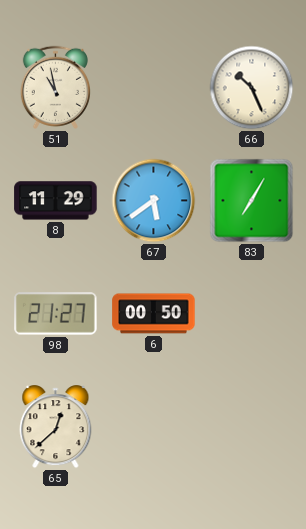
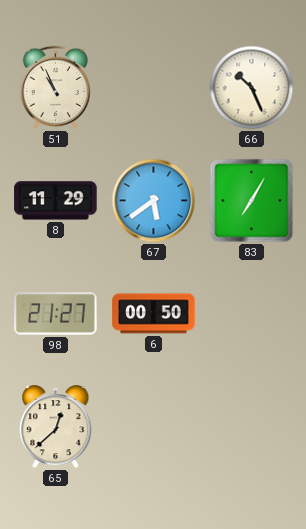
51: 10:58 -> 10:56 (55, 87)
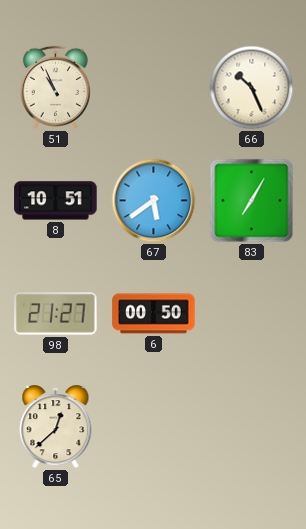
8: 11:29 -> 10:51 (56, 201)
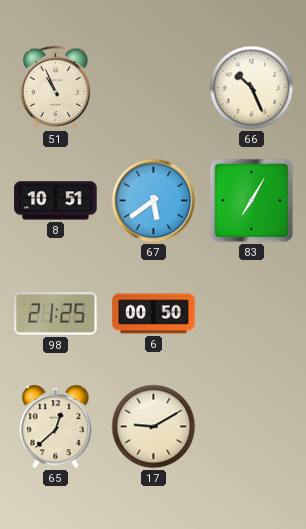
98: 21:27 -> 21:25 (56, 314)
17: none -> 9:10 (154, 427)
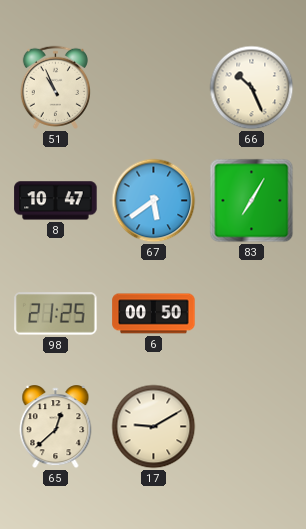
8: 10:51 -> 10:47 (56, 201)
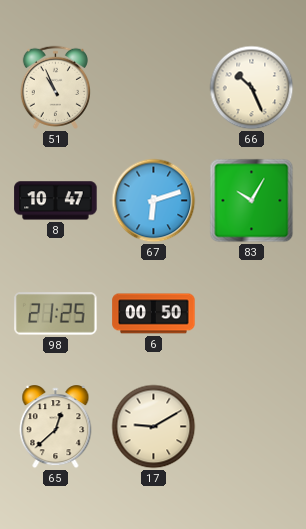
67: 5:39 -> 6:12 (154, 201)
83: 7:05 -> 10:05 (252, 201)
